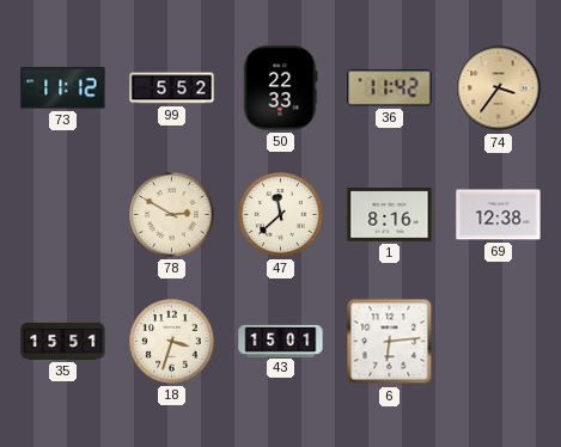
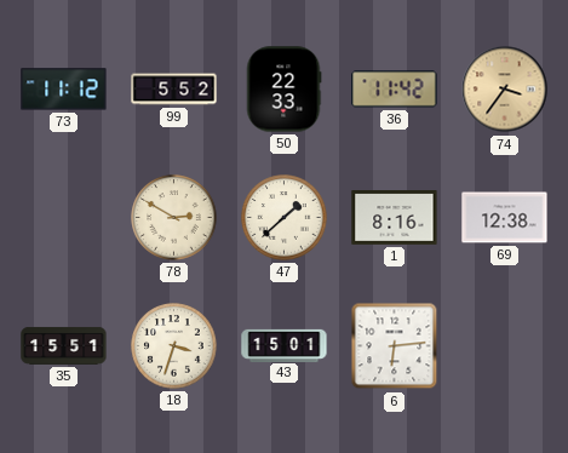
47: 11:38 -> 1:38 (285, 218)
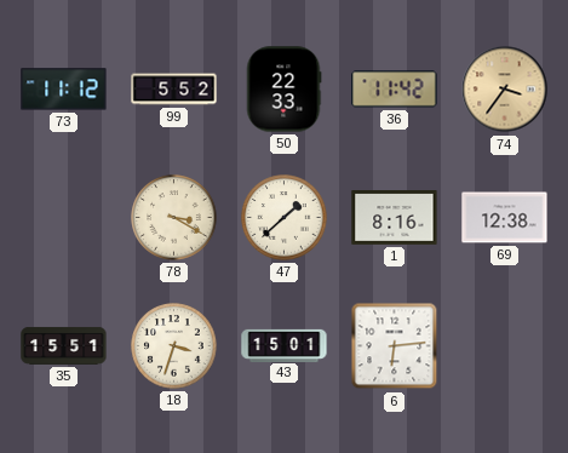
78: 2:50 -> 3:20 (174, 218)
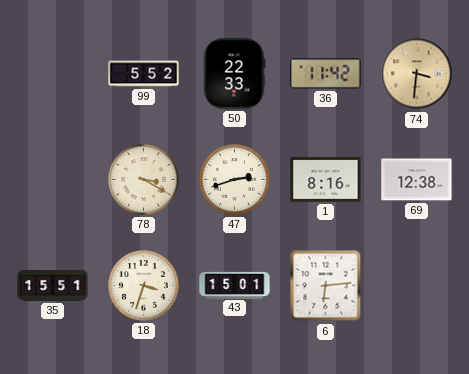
73: 11:12 -> none (64, 90)
74: 3:36 -> 3:31 (417, 74)
47: 1:38 -> 2:42 (235, 180)
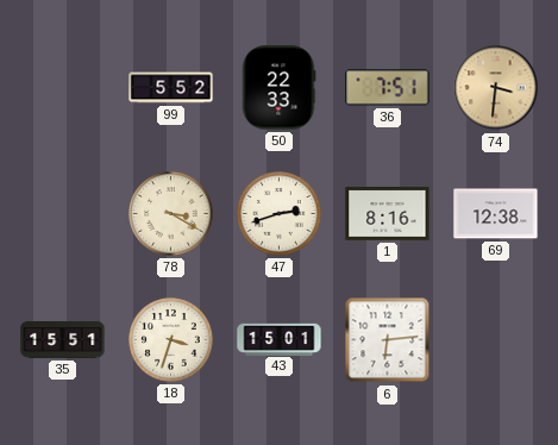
36: 11:42 -> 7:51 (388, 88)
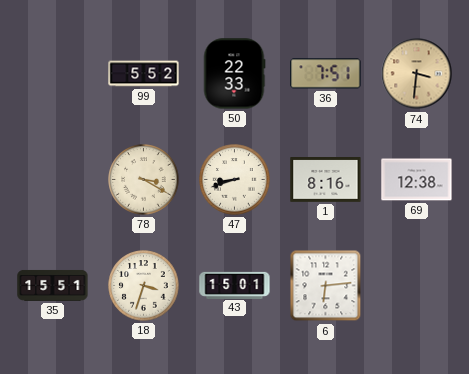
47: 2:42 -> 8:42 (235, 180)
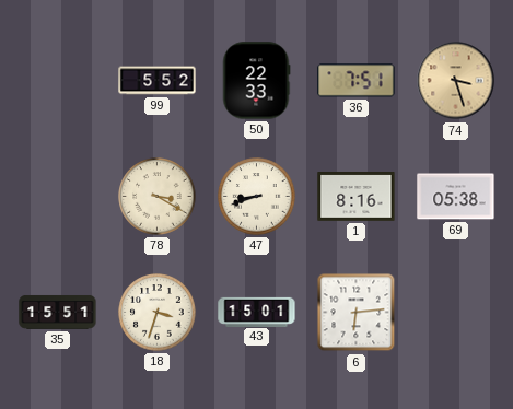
74: 3:31 -> 3:27 (456, 81)
69: 12:38 -> 05:38 (456, 197)
